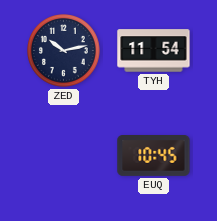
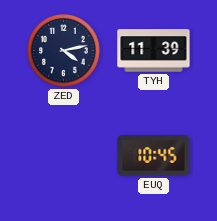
ZED: 10:13 -> 4:13 (64, 51)
TYH: 11:54 -> 11:39 (154, 51)
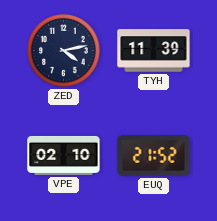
VPE: none -> 02:10 (64, 155)
EUQ: 10:45 -> 21:52 (154, 156)
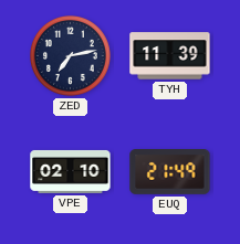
ZED: 4:13 -> 7:13 (71, 56)
EUQ: 21:52 -> 21:49 (170, 172)
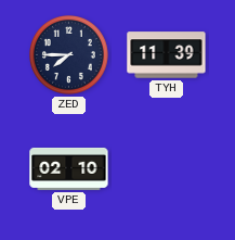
ZED: 7:13 -> 7:45 (69, 55)
EUQ: 21:49 -> none (170, 172)
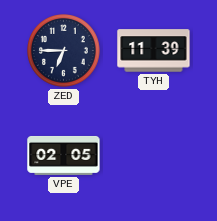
ZED: 7:45 -> 6:45 (64, 51)
VPE: 02:10 -> 02:05 (64, 155)
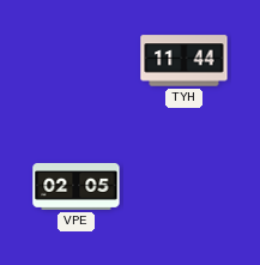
ZED: 6:45 -> none (64, 51)
TYH: 11:39 -> 11:44 (185, 61)
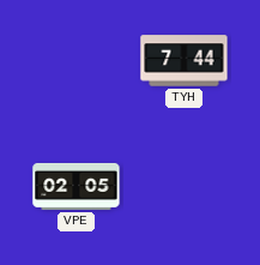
TYH: 11:44 -> 7:44 (185, 61)
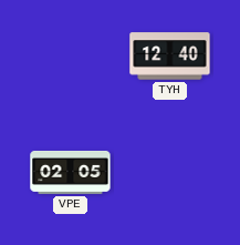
TYH: 7:44 -> 12:40 (170, 57)
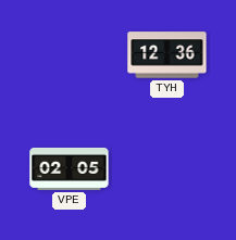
TYH: 12:40 -> 12:36 (167, 55)
